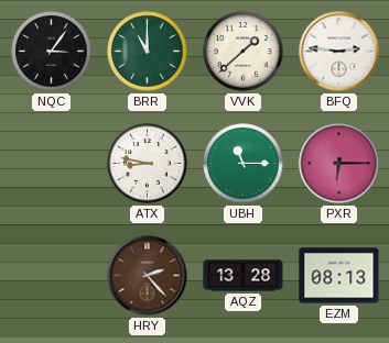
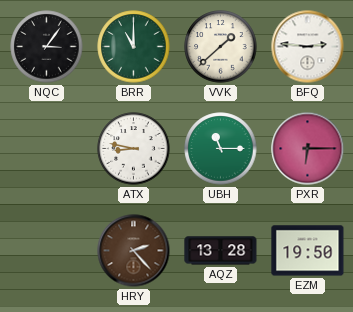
EZM: 08:13 -> 19:50 (308, 251)
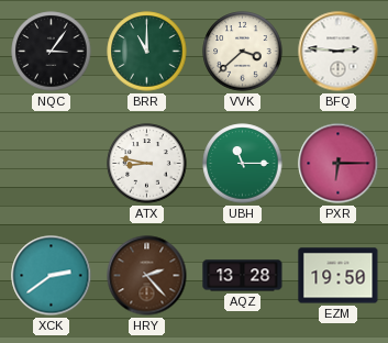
VVK: 1:38 -> 3:38 (243, 52)
XCK: none -> 2:39 (52, 276)
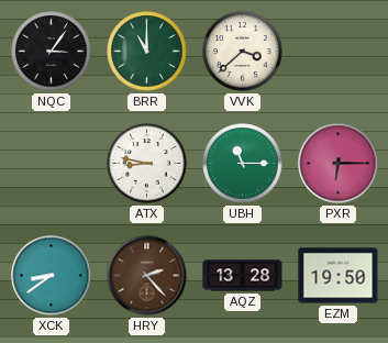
BFQ: 2:46 -> none (339, 52)
XCK: 2:39 -> 8:39 (52, 276)
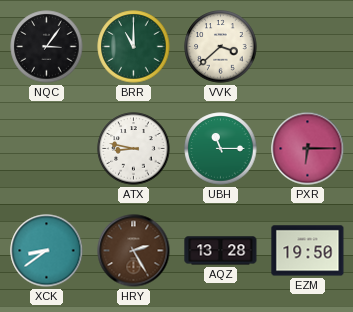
HRY: 2:23 -> 2:25 (134, 251)
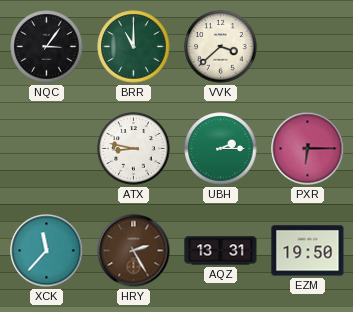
UBH: 11:15 -> 2:15 (221, 149)
XCK: 8:39 -> 11:37 (47, 251)
AQZ: 13:28 -> 13:31 (221, 251)
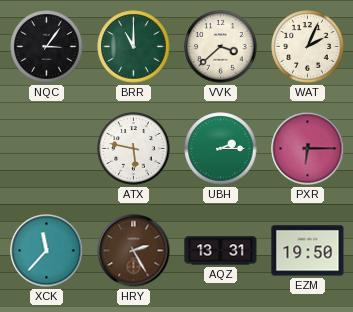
WAT: none -> 2:04 (308, 47)
ATX: 8:47 -> 5:47 (134, 149)
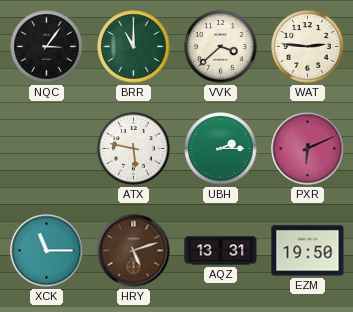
WAT: 2:04 -> 2:46 (308, 47)
PXR: 6:15 -> 6:11 (308, 149)
XCK: 11:37 -> 11:15 (47, 251)
HRY: 2:25 -> 5:12 (134, 251)
